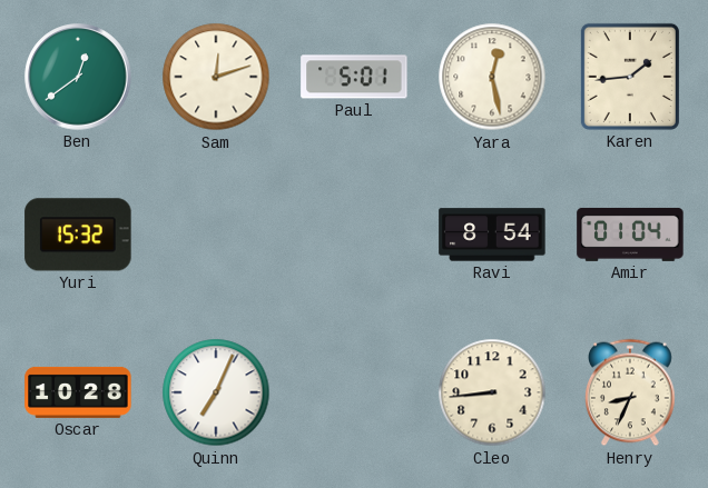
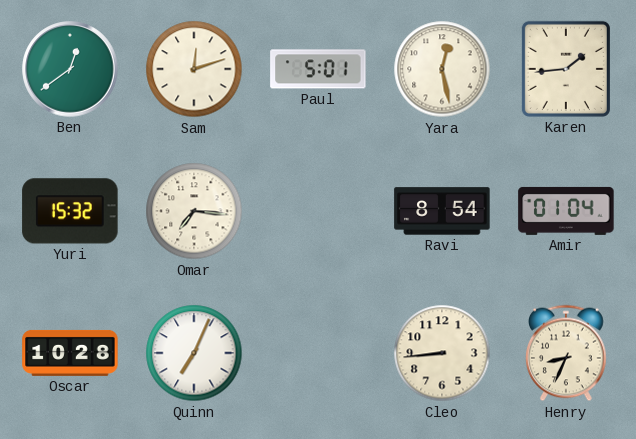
Omar: none -> 7:16 (194, 211)
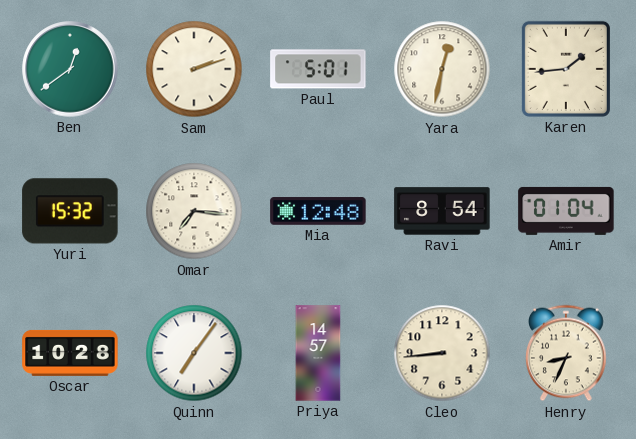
Sam: 12:12 -> 2:12 (194, 69)
Yara: 12:28 -> 12:32 (442, 69)
Mia: none -> 12:48 (318, 211)
Quinn: 7:04 -> 7:06 (194, 353)
Priya: none -> 14:57 (318, 353)
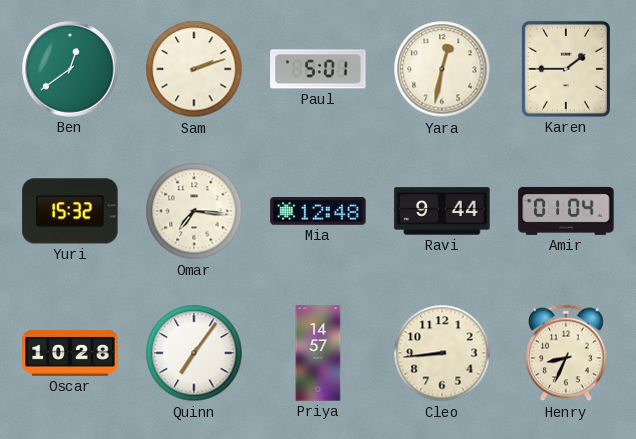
Karen: 1:44 -> 1:45 (566, 69)
Ravi: 8:54 -> 9:44 (442, 211)
